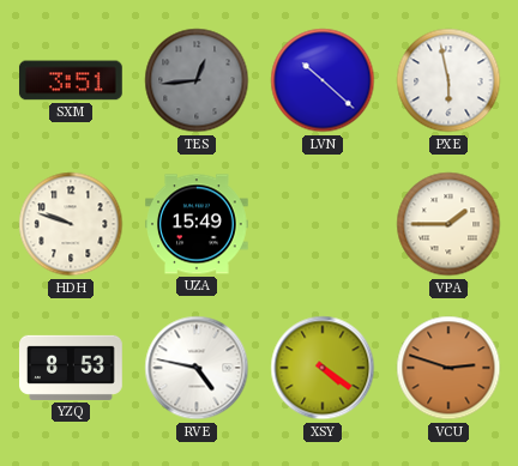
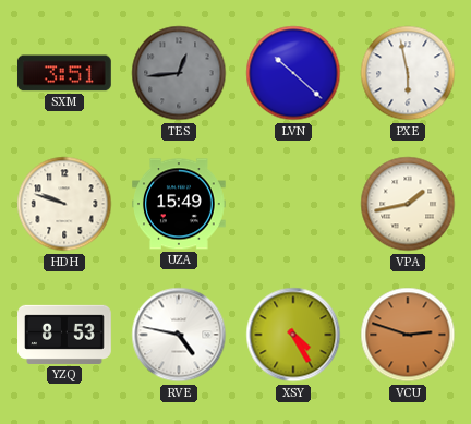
VPA: 1:45 -> 1:43 (408, 204)
XSY: 4:21 -> 4:25 (293, 335)
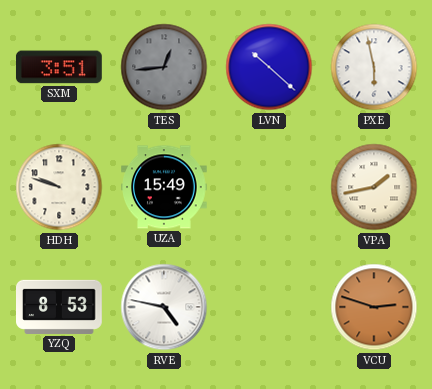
XSY: 4:25 -> none (293, 335)
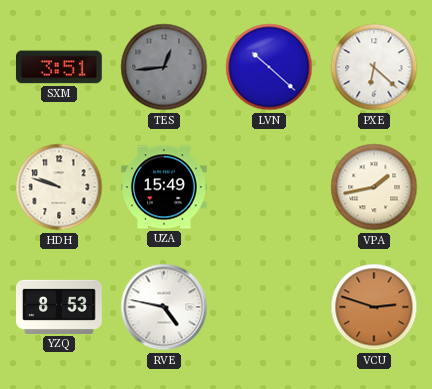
PXE: 5:58 -> 6:22 (374, 67)
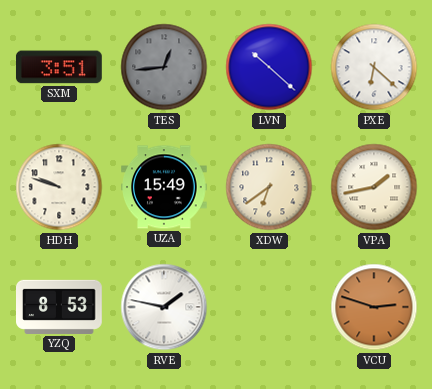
XDW: none -> 6:39 (269, 187)
RVE: 4:47 -> 1:47 (164, 307)
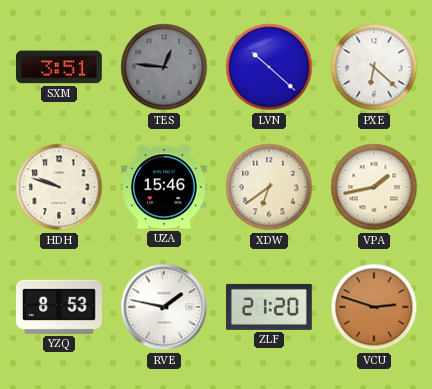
TES: 12:44 -> 12:46 (164, 67)
UZA: 15:49 -> 15:46 (165, 187)
ZLF: none -> 21:20 (270, 307)
